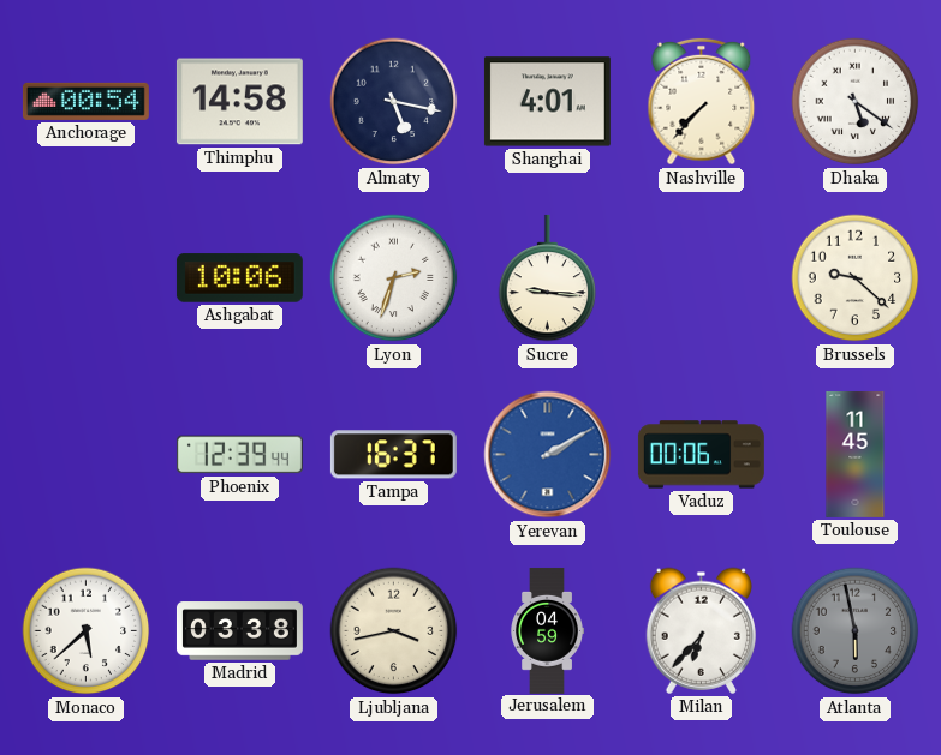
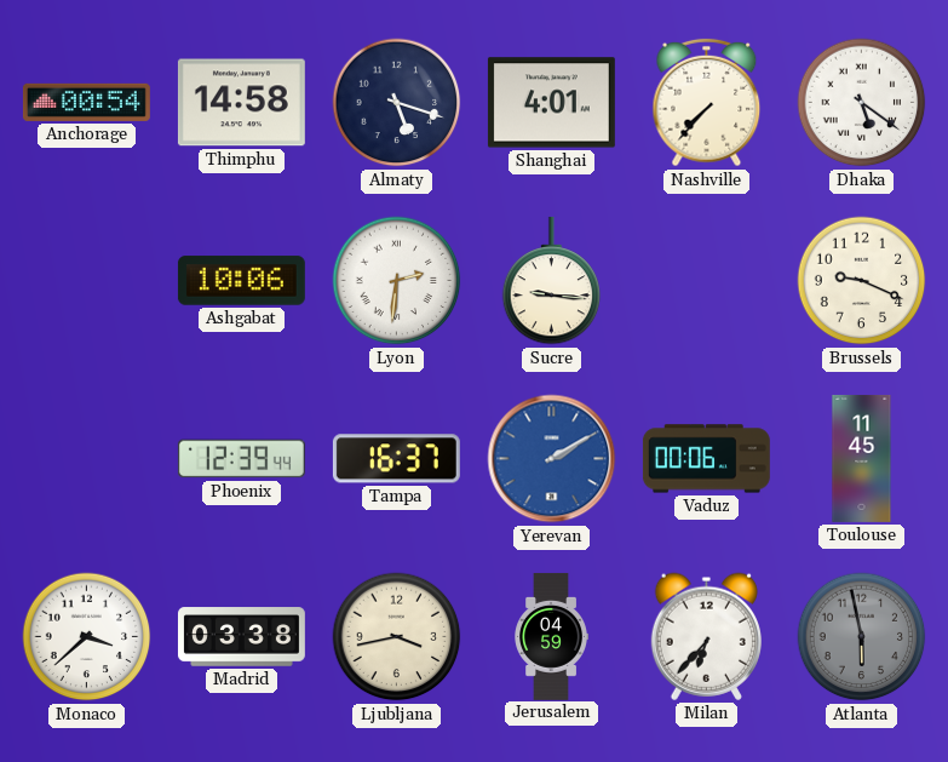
Almaty: 5:17 -> 5:18 (397, 103)
Lyon: 2:33 -> 2:31 (397, 281)
Brussels: 9:22 -> 9:19 (862, 281)
Monaco: 5:38 -> 3:38 (87, 637)
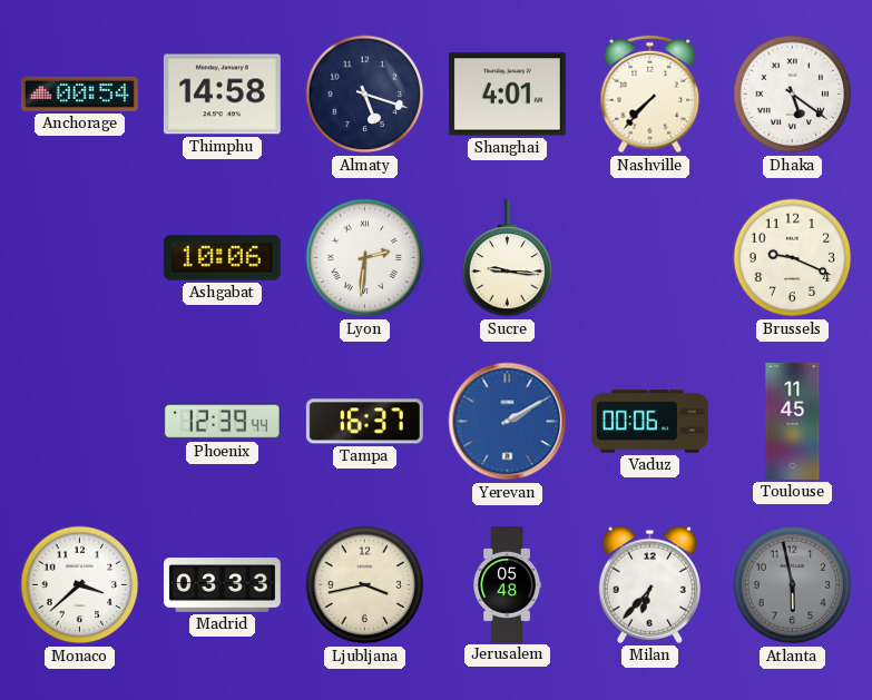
Madrid: 03:38 -> 03:33 (222, 585)
Jerusalem: 04:59 -> 05:48 (507, 584)
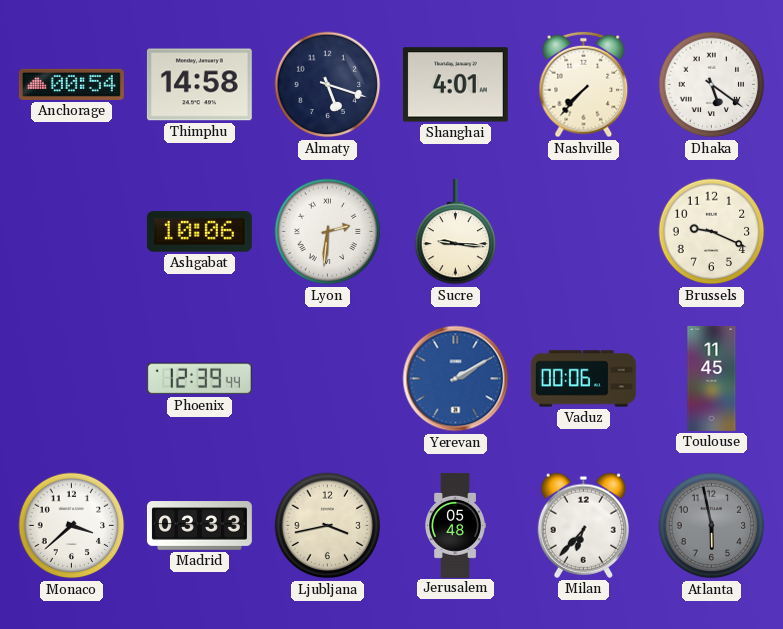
Tampa: 16:37 -> none (364, 422)
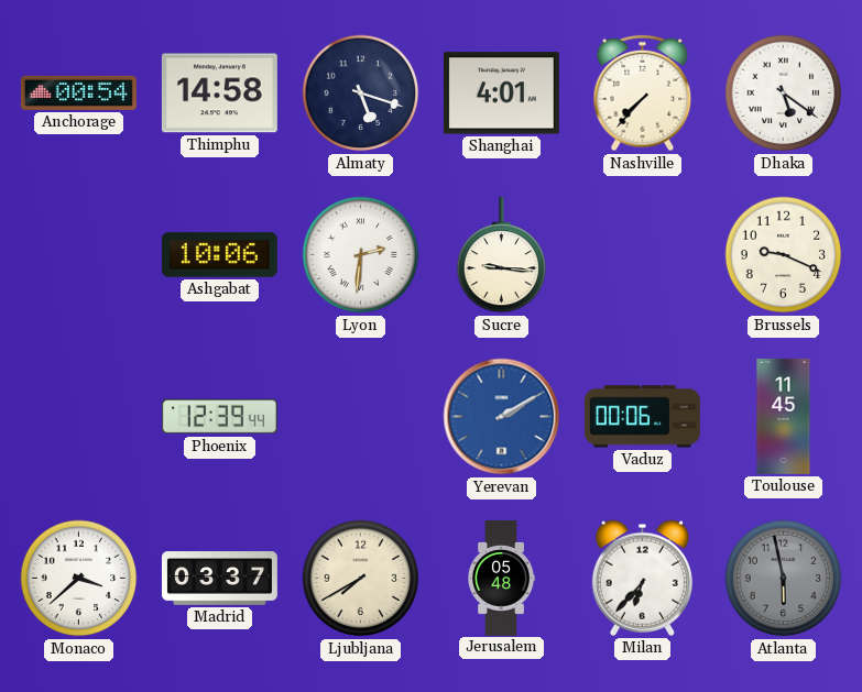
Madrid: 03:33 -> 03:37 (219, 579)
Ljubljana: 3:43 -> 7:40 (361, 579)
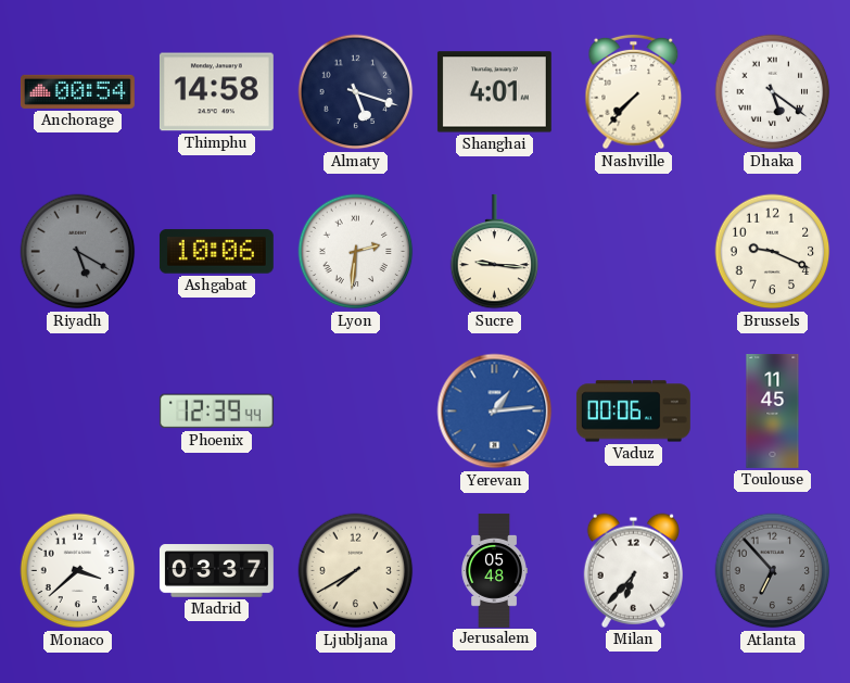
Riyadh: none -> 5:20 (78, 252)
Yerevan: 2:10 -> 1:14 (495, 412)
Atlanta: 5:58 -> 6:53 (773, 571)
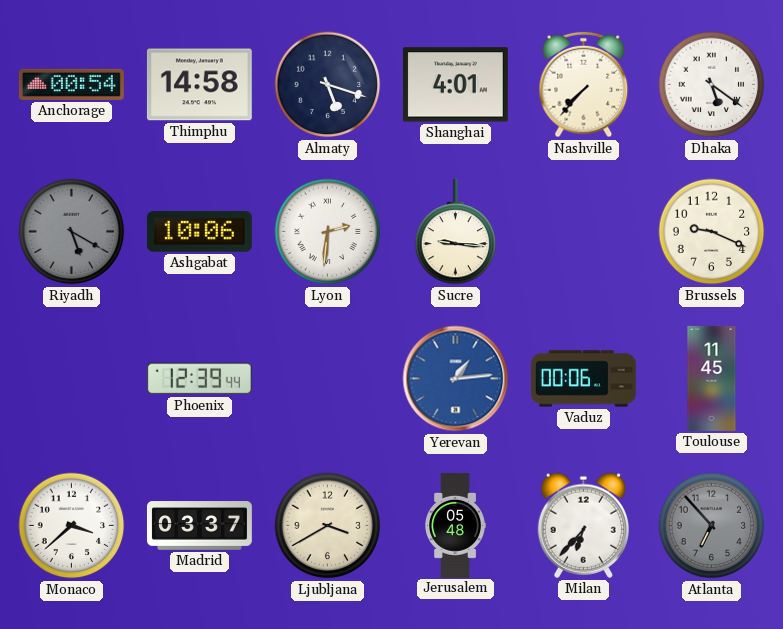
Ljubljana: 7:40 -> 3:40 (328, 526)
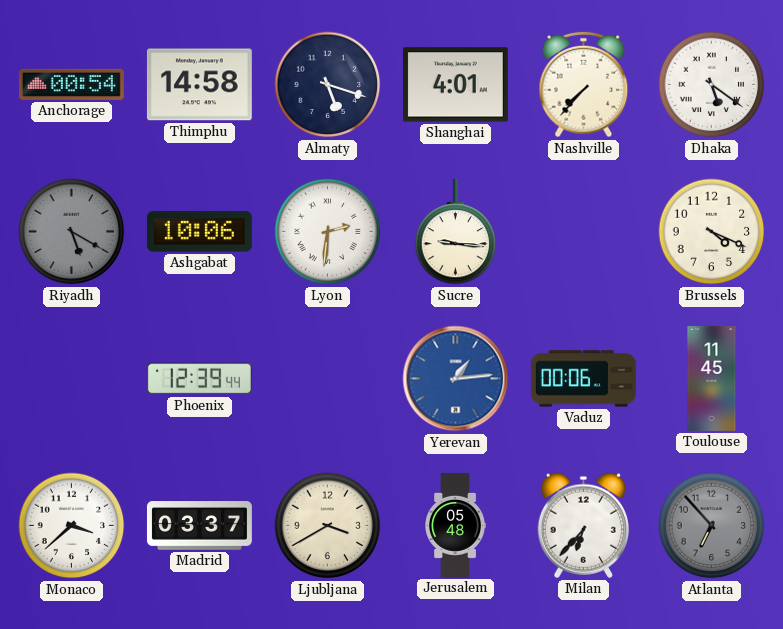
Brussels: 9:19 -> 4:19 (712, 232)
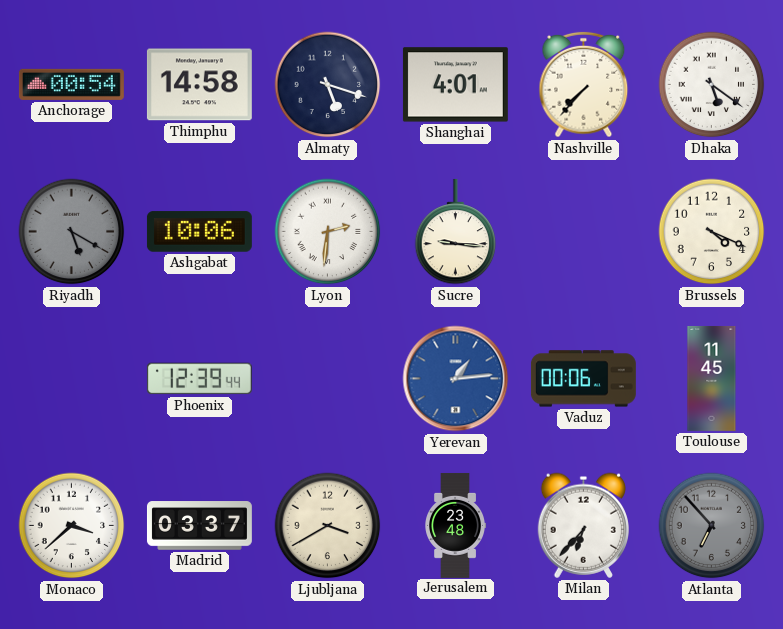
Jerusalem: 05:48 -> 23:48 (455, 525)
